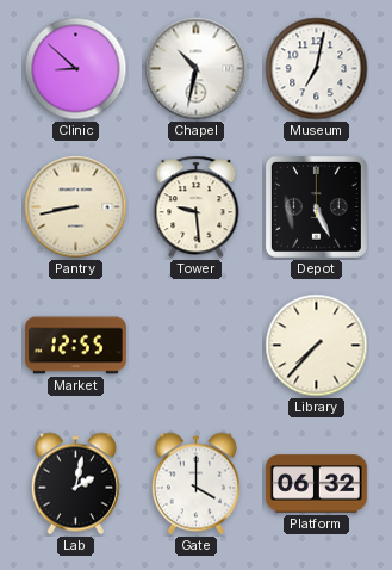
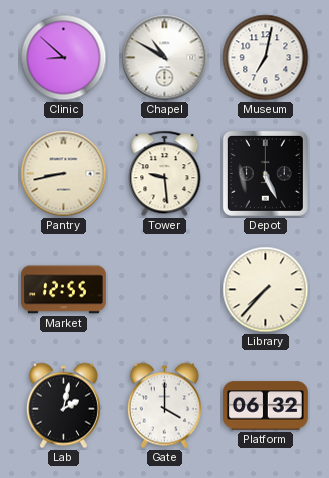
Chapel: 10:32 -> 10:50 (165, 58)
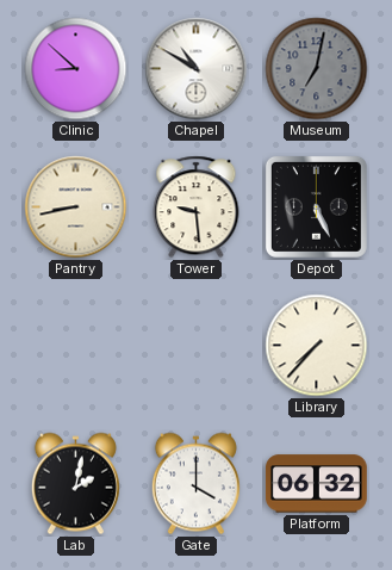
Museum dial: white -> grey (317, 69)
Market: 12:55 -> none (64, 290)
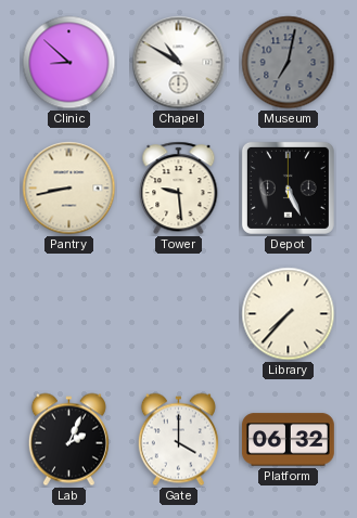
Lab: 2:02 -> 2:04 (68, 440)
